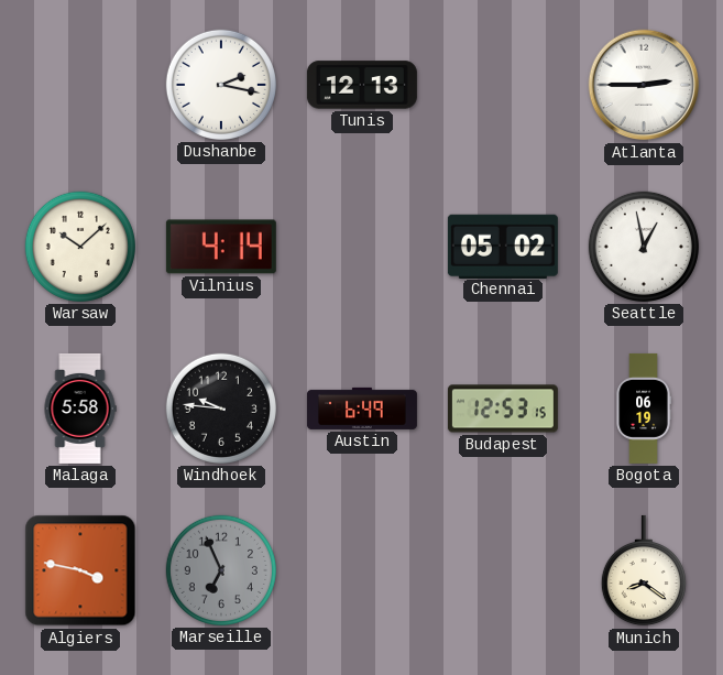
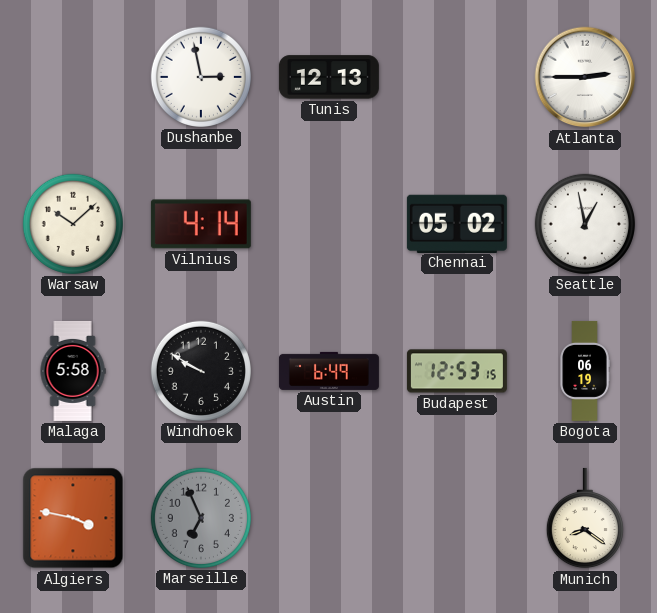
Dushanbe: 2:17 -> 2:58 (201, 77)
Windhoek: 9:46 -> 9:50 (201, 371)
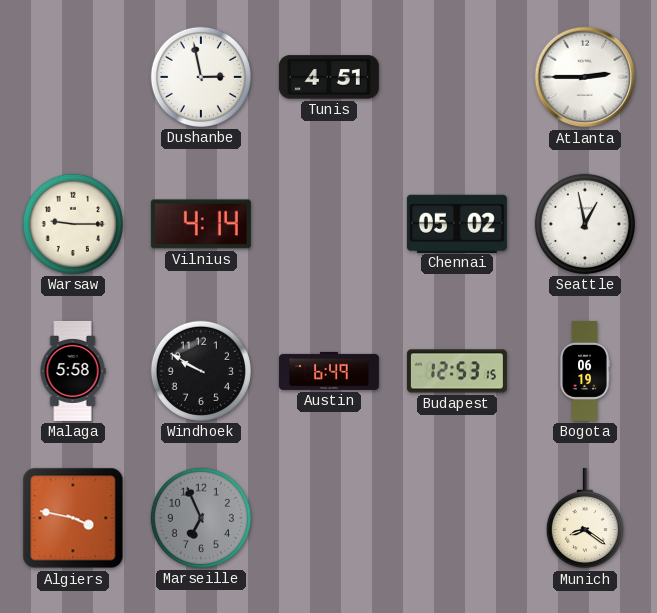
Tunis: 12:13 -> 4:51 (329, 77)
Warsaw: 10:08 -> 9:15 (73, 224)
